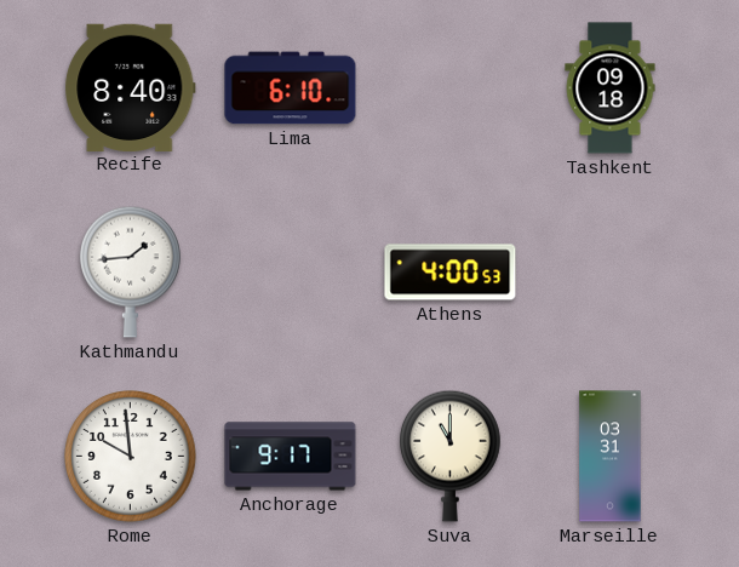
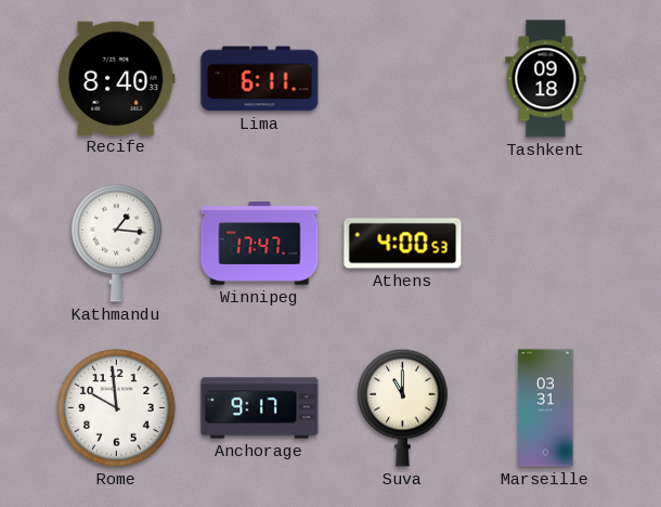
Lima: 6:10 -> 6:11 (260, 79)
Kathmandu: 1:44 -> 1:16 (117, 243)
Winnipeg: none -> 17:47 (260, 244)
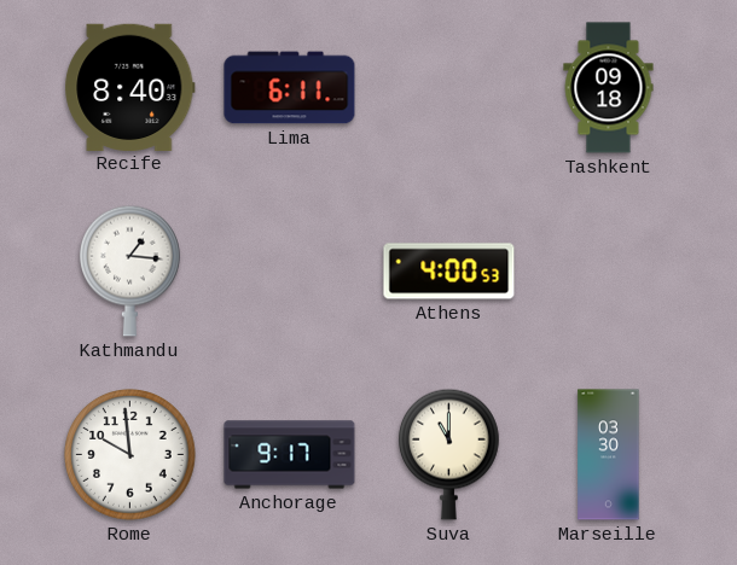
Winnipeg: 17:47 -> none (260, 244)
Marseille: 03:31 -> 03:30 (609, 455)
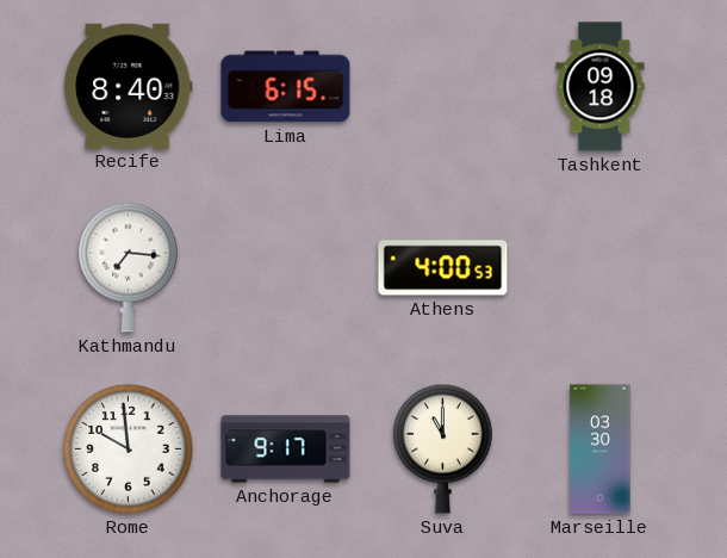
Lima: 6:11 -> 6:15 (286, 87)
Kathmandu: 1:16 -> 7:16 (129, 267)
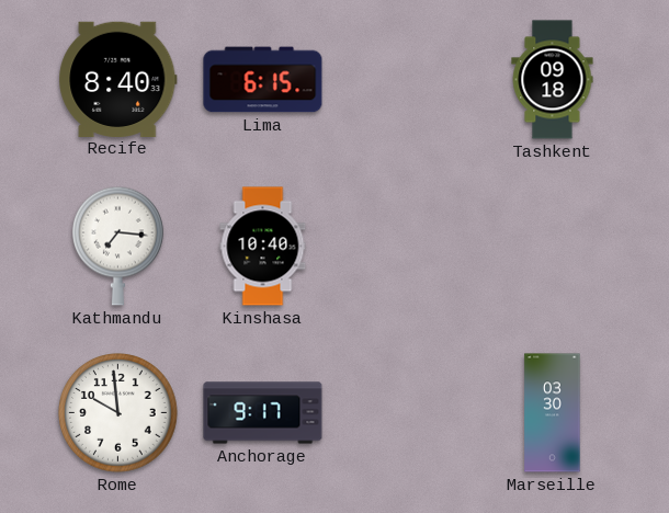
Kinshasa: none -> 10:40 (263, 247)
Athens: 4:00 -> none (443, 268)
Suva: 11:00 -> none (443, 448)
